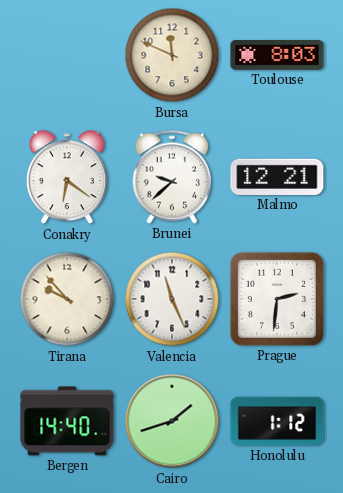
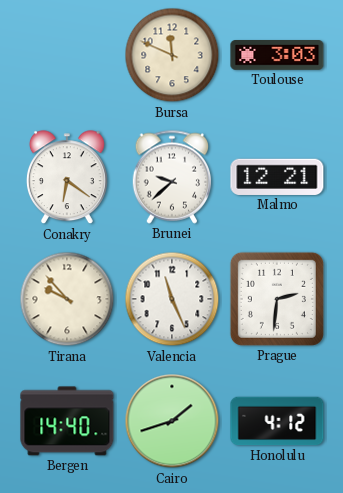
Toulouse: 8:03 -> 3:03 (277, 55)
Honolulu: 1:12 -> 4:12 (277, 421)
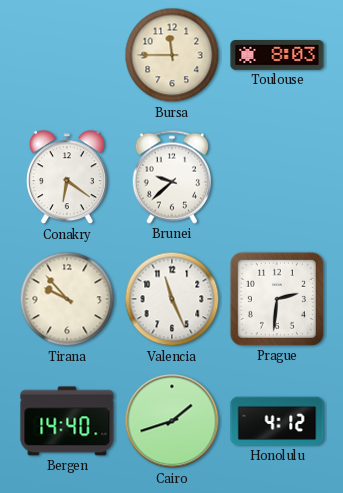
Bursa: 11:49 -> 11:45 (172, 55)
Toulouse: 3:03 -> 8:03 (277, 55)
Malmo: 12:21 -> none (277, 177)
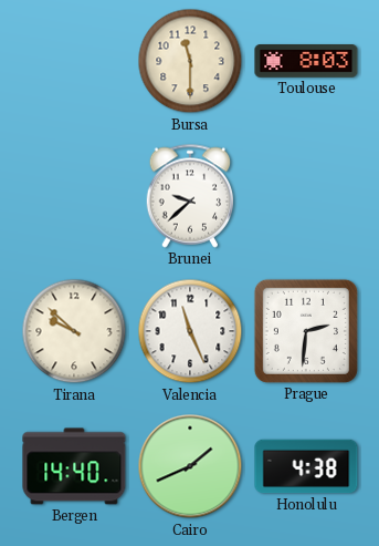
Bursa: 11:45 -> 11:30 (190, 61)
Conakry: 6:21 -> none (67, 178)
Tirana: 9:53 -> 9:52 (74, 331)
Cairo: 1:42 -> 1:41 (190, 466)
Honolulu: 4:12 -> 4:38 (306, 466)
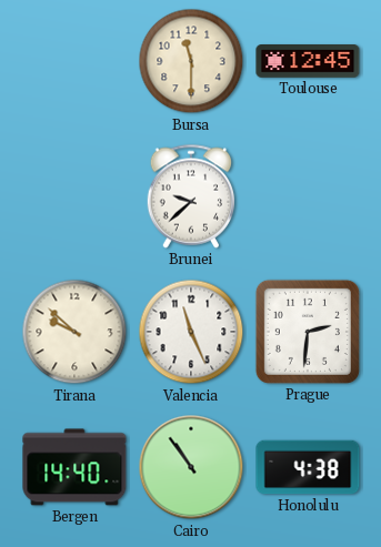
Toulouse: 8:03 -> 12:45 (308, 61)
Cairo: 1:41 -> 10:54 (191, 467)
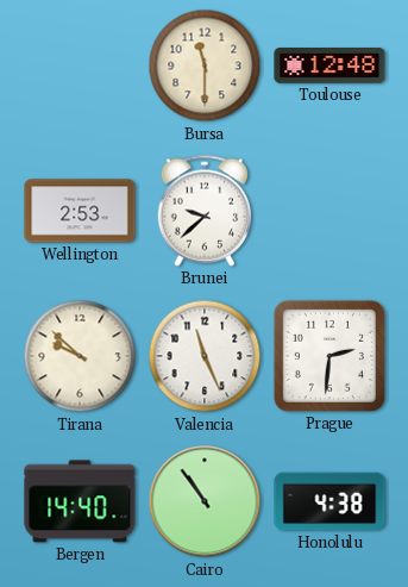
Toulouse: 12:45 -> 12:48 (329, 65)
Wellington: none -> 2:53 (80, 211)
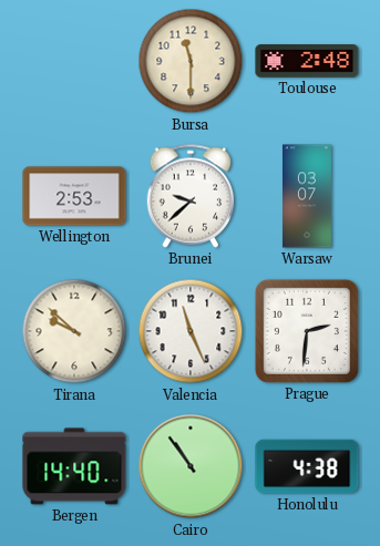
Toulouse: 12:48 -> 2:48 (307, 61)
Warsaw: none -> 03:07 (307, 196)
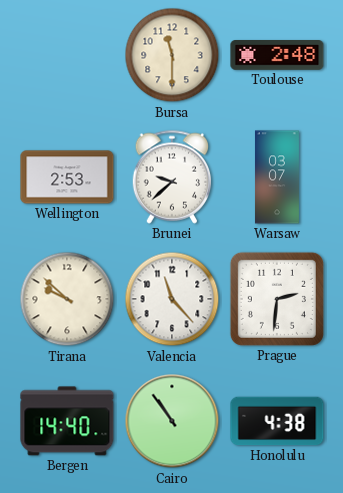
Valencia: 11:26 -> 11:23 (172, 299)
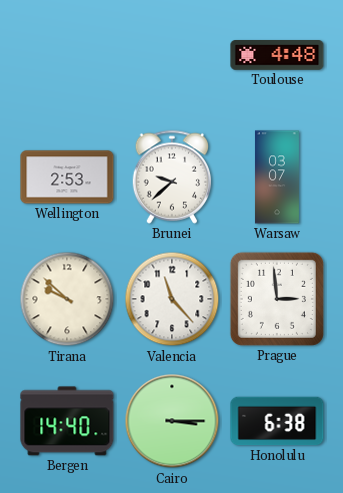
Bursa: 11:30 -> none (172, 55)
Toulouse: 2:48 -> 4:48 (277, 55)
Prague: 2:31 -> 2:59 (277, 299)
Cairo: 10:54 -> 3:15 (172, 421)
Honolulu: 4:38 -> 6:38 (277, 421)
